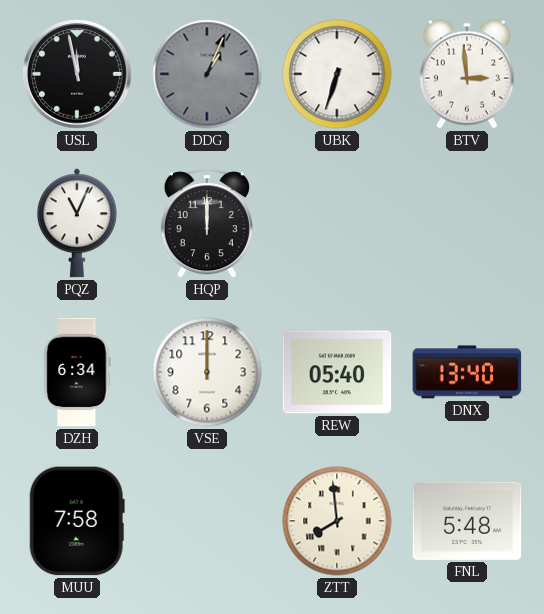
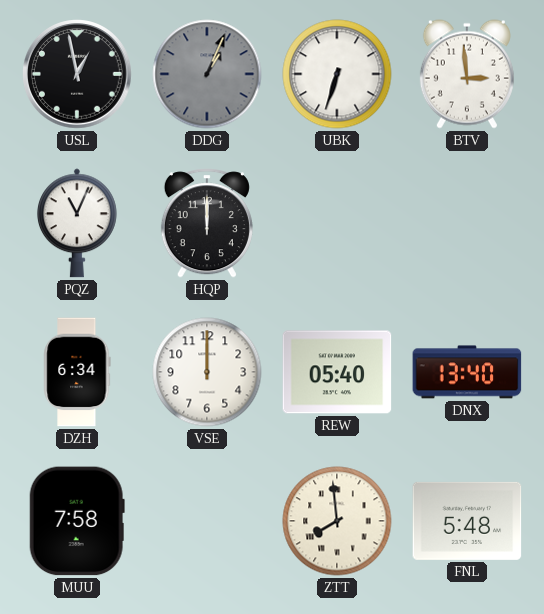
USL: 11:58 -> 12:58 (77, 74)
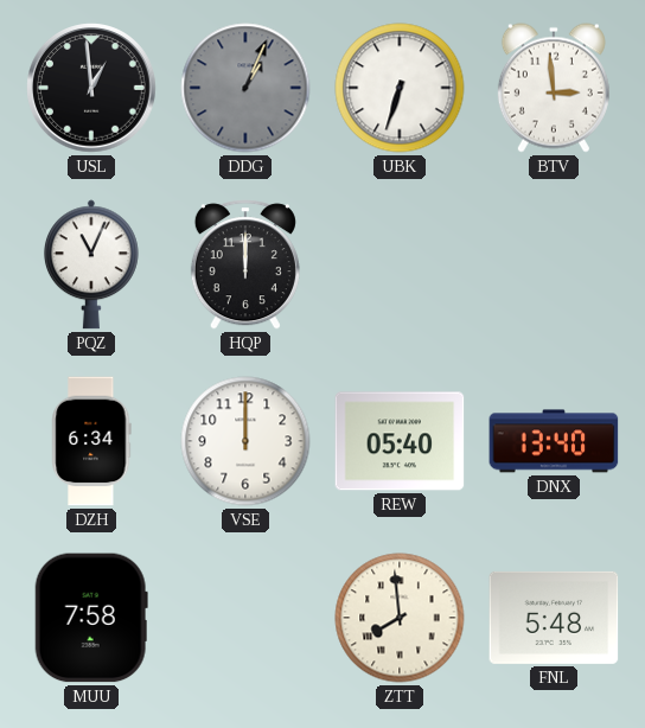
USL: 12:58 -> 12:59 (91, 88)
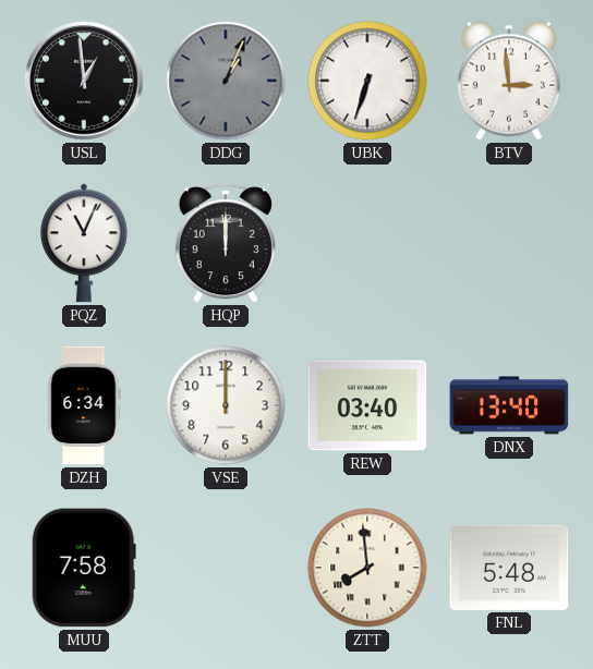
REW: 05:40 -> 03:40 (367, 405)
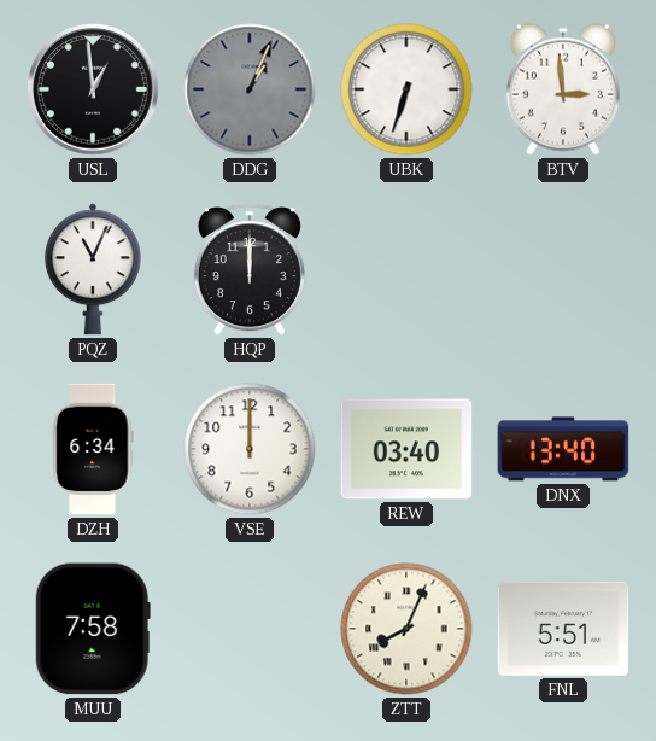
ZTT: 7:59 -> 8:04 (406, 629)
FNL: 5:48 -> 5:51 (563, 629)
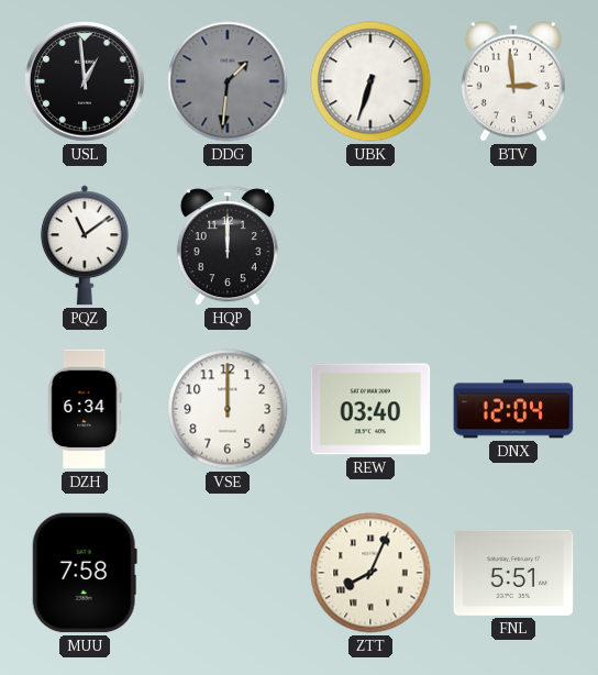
DDG: 1:04 -> 1:31 (228, 81)
PQZ: 11:04 -> 11:09 (85, 245)
DNX: 13:40 -> 12:04 (513, 409)
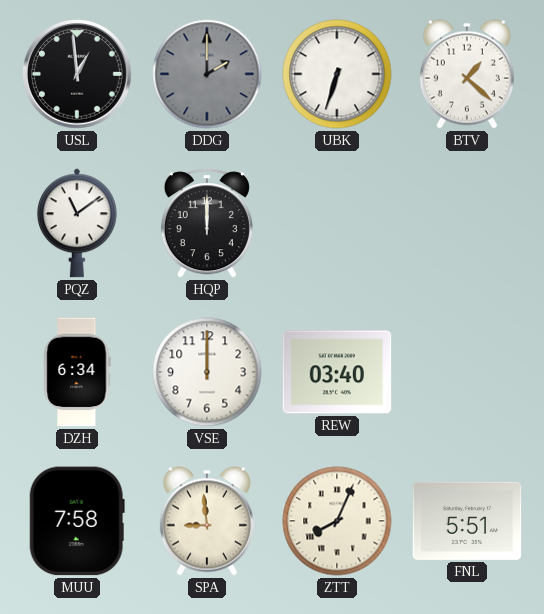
DDG: 1:31 -> 2:00 (207, 74)
BTV: 2:59 -> 1:22 (467, 74)
DNX: 12:04 -> none (513, 409)
SPA: none -> 8:59 (207, 521)
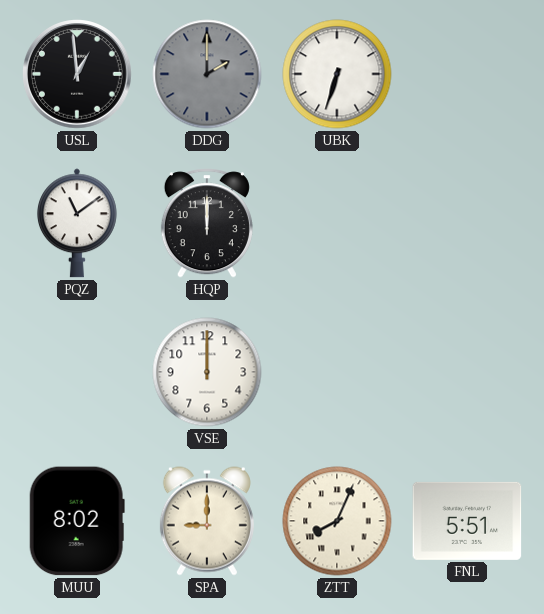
BTV: 1:22 -> none (467, 74)
DZH: 6:34 -> none (77, 372)
REW: 03:40 -> none (337, 372)
MUU: 7:58 -> 8:02 (77, 521)
SPA: 8:59 -> 9:00 (207, 521)
